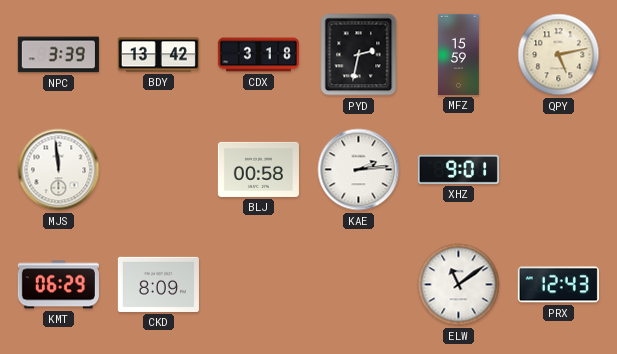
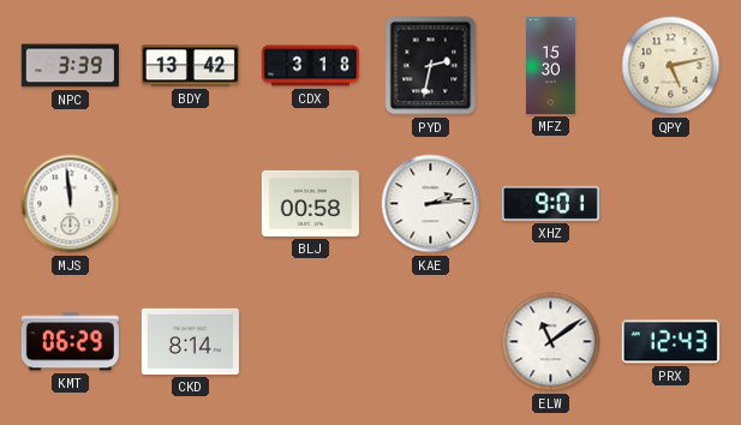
MFZ: 15:59 -> 15:30 (551, 65)
CKD: 8:09 -> 8:14 (190, 341)
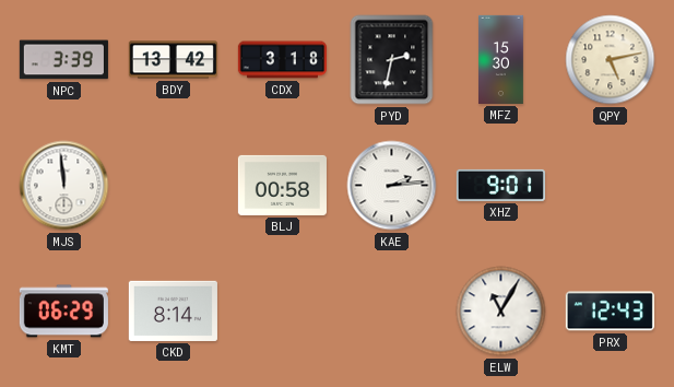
ELW: 11:09 -> 11:05 (501, 312)
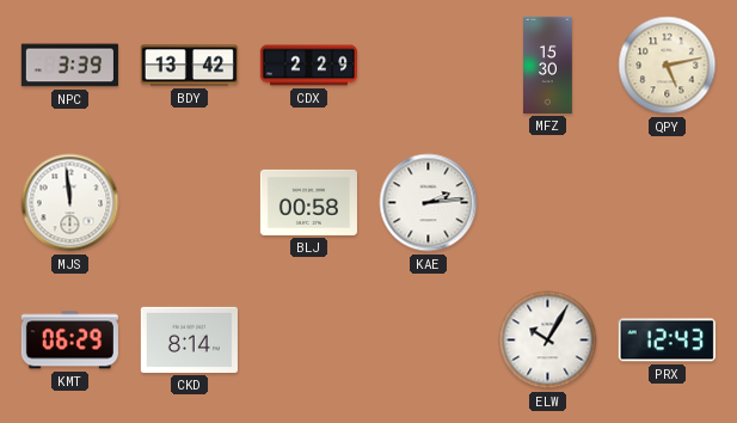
CDX: 3:18 -> 2:29 (308, 66)
PYD: 2:32 -> none (392, 60)
XHZ: 9:01 -> none (500, 185)
ELW: 11:05 -> 10:05 (548, 341)
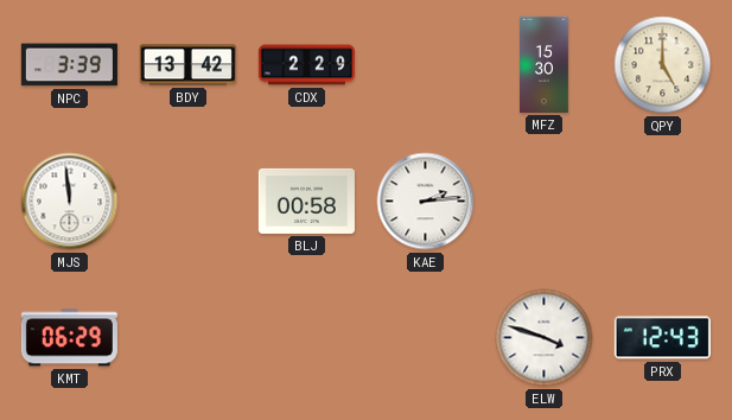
QPY: 5:13 -> 5:00 (663, 65)
CKD: 8:14 -> none (189, 339)
ELW: 10:05 -> 3:48 (545, 338)
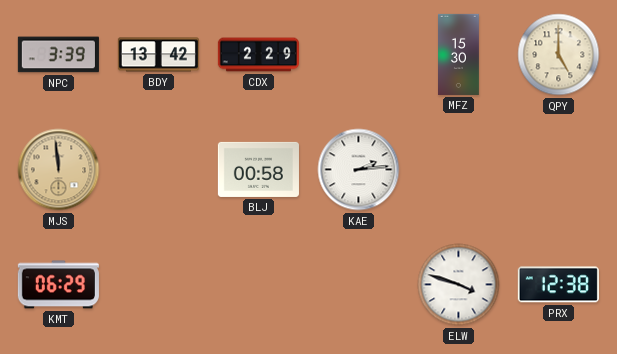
MJS dial: white -> champagne (59, 170)
PRX: 12:43 -> 12:38 (558, 285)
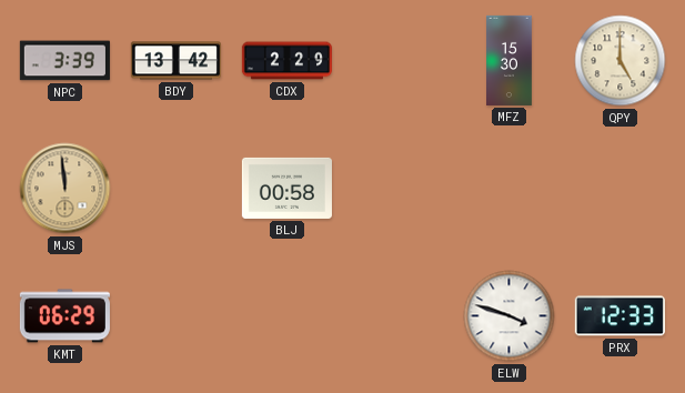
KAE: 2:14 -> none (359, 170)
PRX: 12:38 -> 12:33 (619, 316)
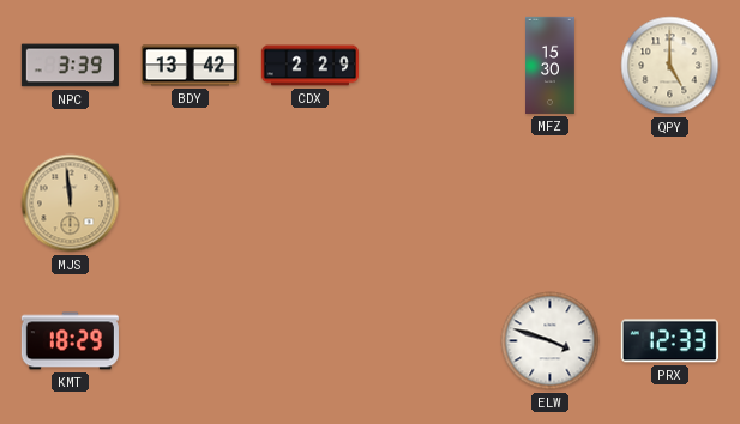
BLJ: 00:58 -> none (286, 188)
KMT: 06:29 -> 18:29 (70, 341)
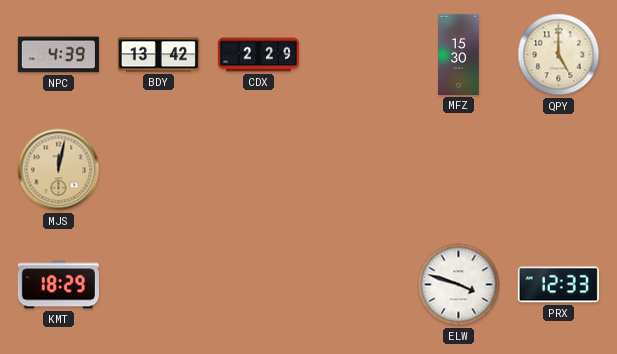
NPC: 3:39 -> 4:39 (58, 55)
MJS: 11:59 -> 12:02 (59, 170)
